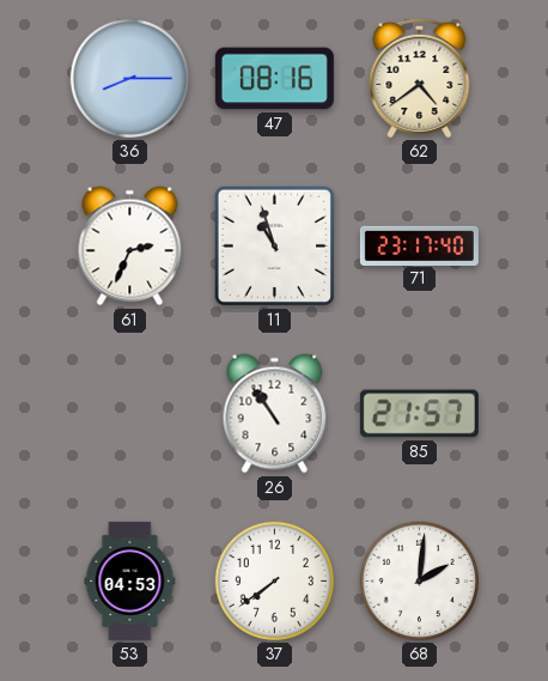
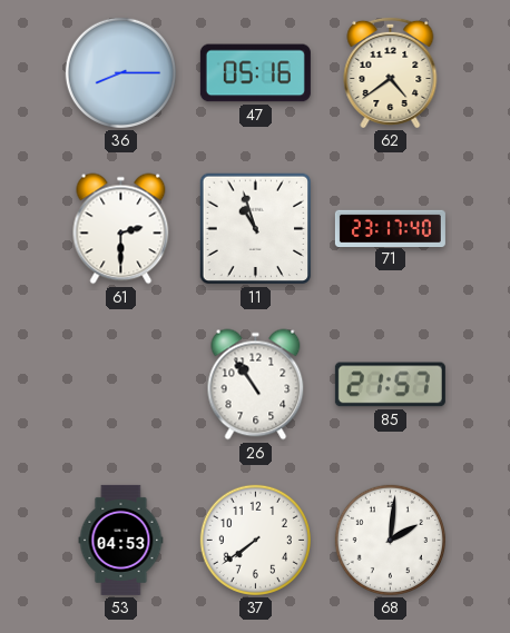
47: 08:16 -> 05:16 (255, 73)
61: 2:34 -> 2:30 (121, 229)
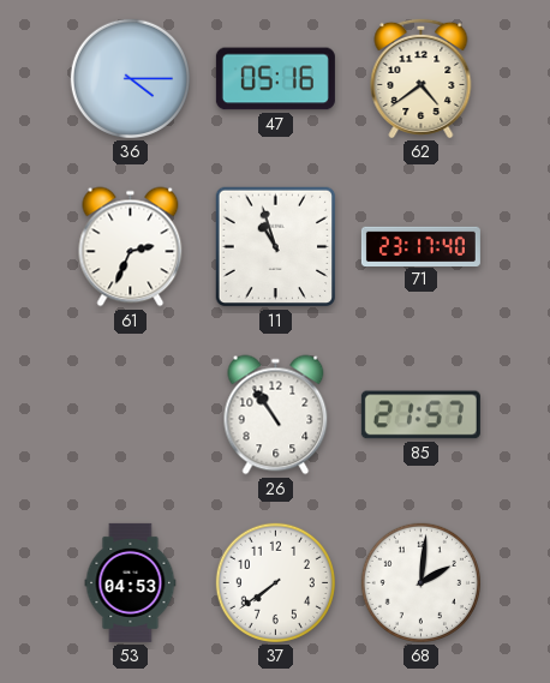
36: 8:15 -> 4:15 (130, 78)
61: 2:30 -> 2:34 (131, 247)
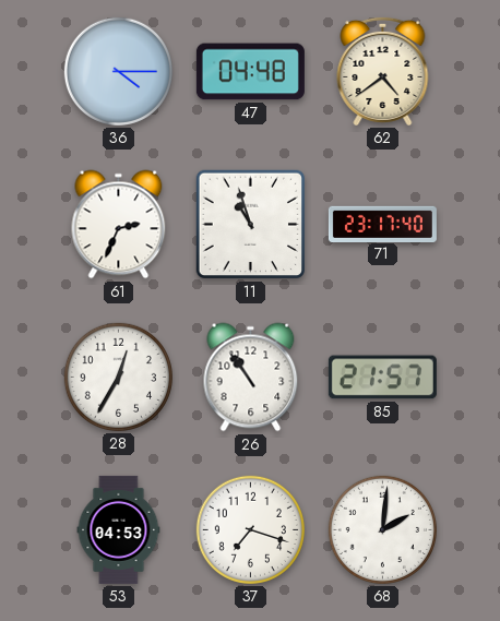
47: 05:16 -> 04:48 (250, 72)
28: none -> 12:35 (118, 377)
37: 7:39 -> 7:18 (250, 529)
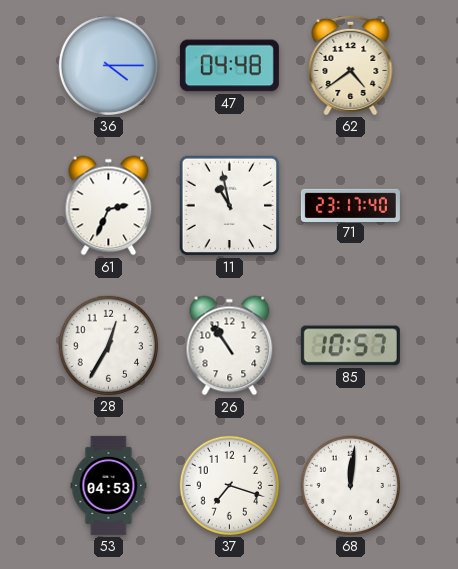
11: 10:57 -> 10:58 (230, 206)
85: 21:57 -> 10:57 (350, 346)
68: 2:01 -> 12:01 (350, 485)
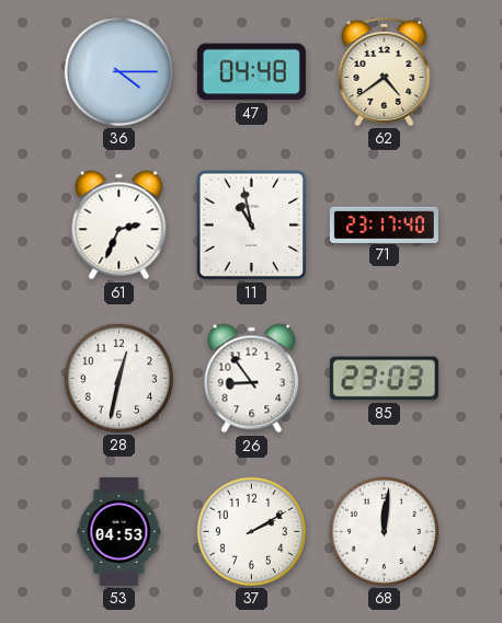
28: 12:35 -> 12:32 (118, 378)
26: 10:54 -> 8:54 (252, 379)
85: 10:57 -> 23:03 (384, 379)
37: 7:18 -> 2:10 (251, 531)
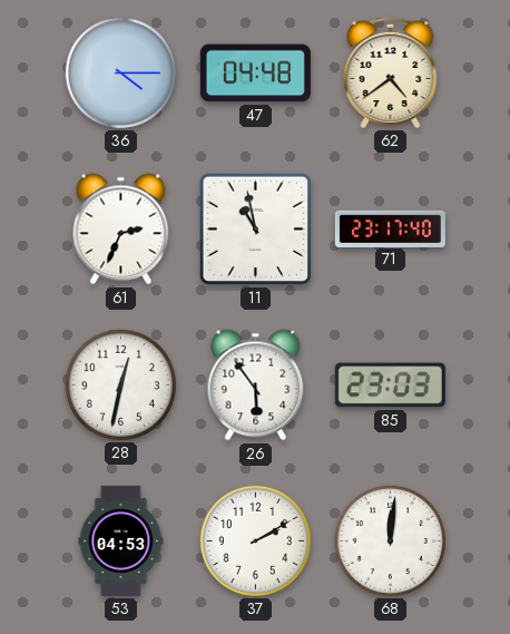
26: 8:54 -> 5:54 (256, 386)
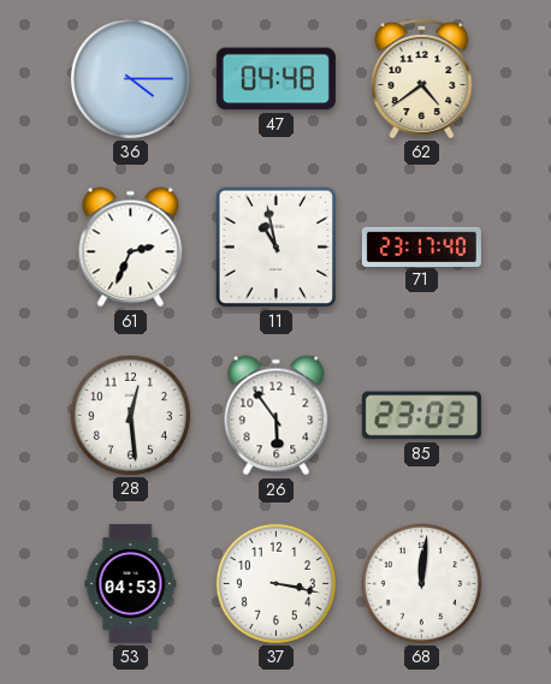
28: 12:32 -> 12:29 (130, 415)
37: 2:10 -> 3:17 (275, 583)
